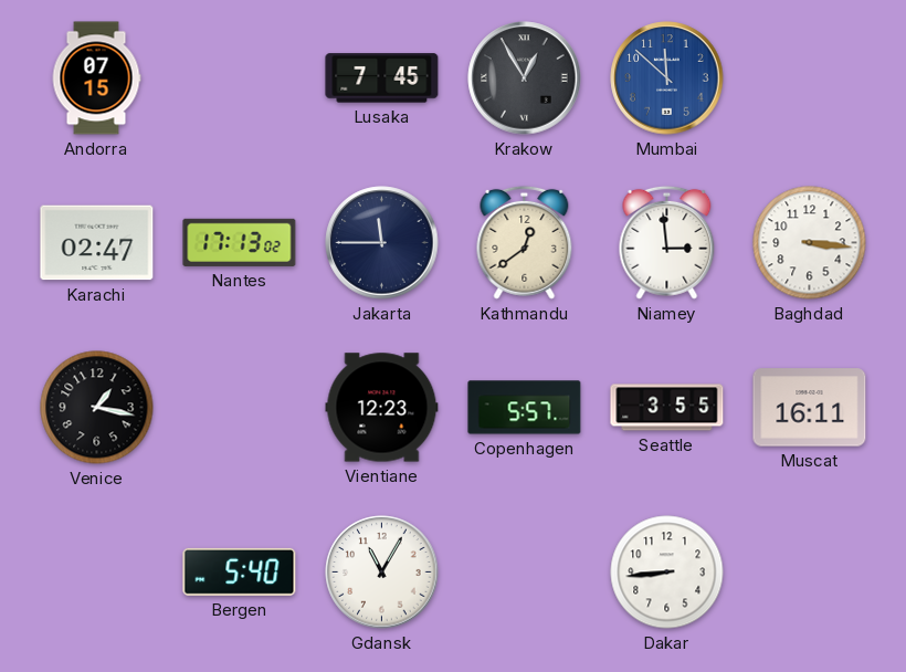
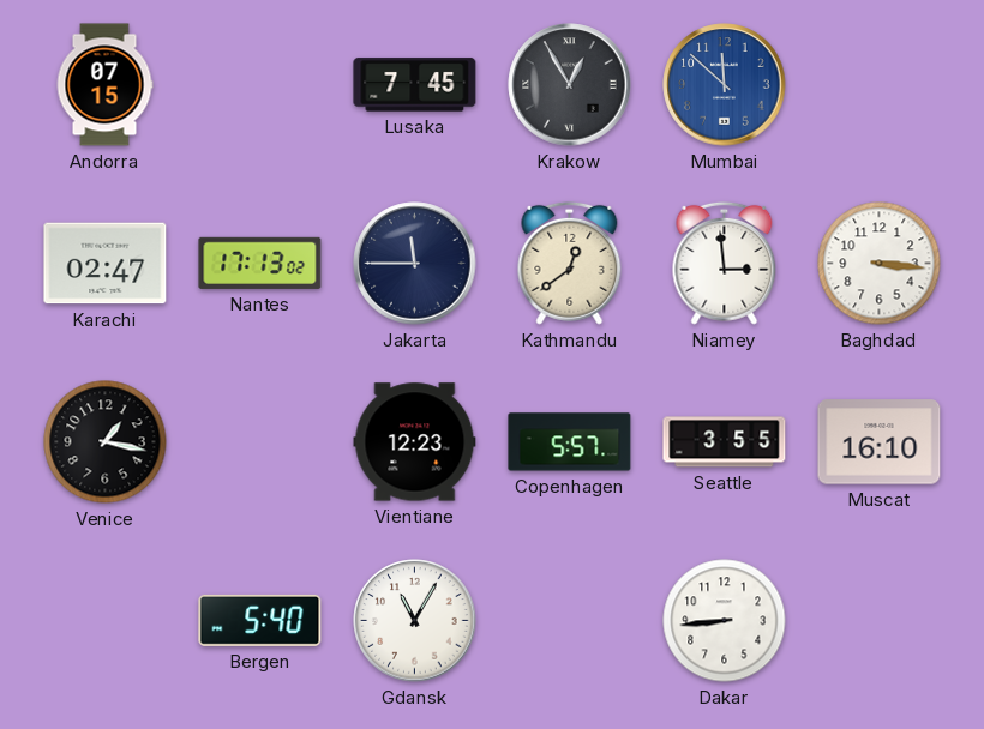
Muscat: 16:11 -> 16:10 (880, 442)
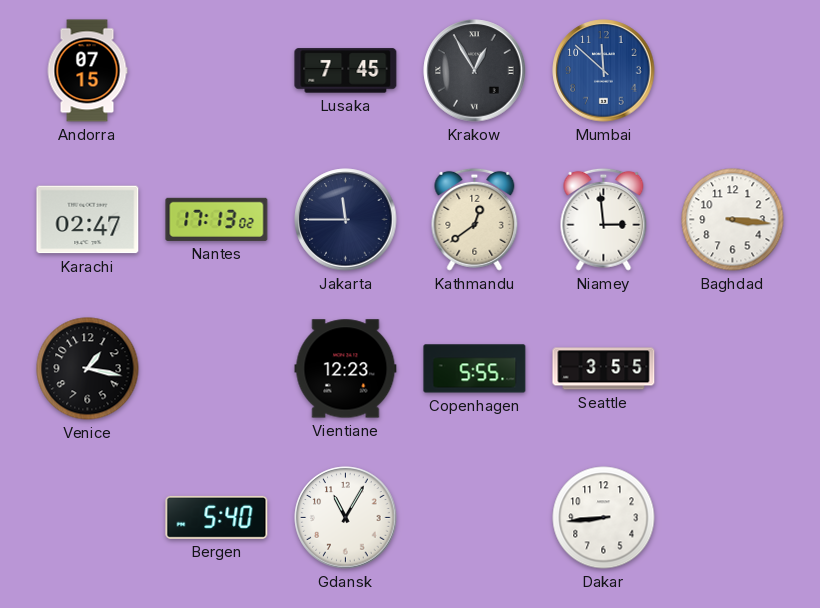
Copenhagen: 5:57 -> 5:55 (475, 369)
Muscat: 16:10 -> none (880, 442)
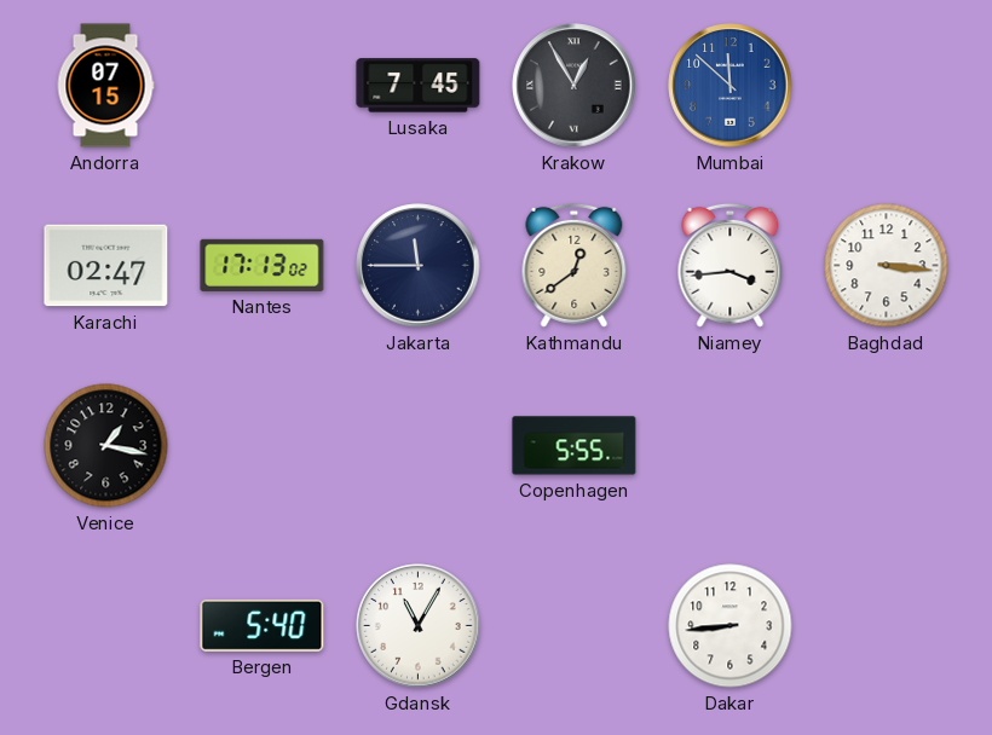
Niamey: 2:59 -> 3:44 (731, 265)
Vientiane: 12:23 -> none (346, 369)
Seattle: 3:55 -> none (604, 369)
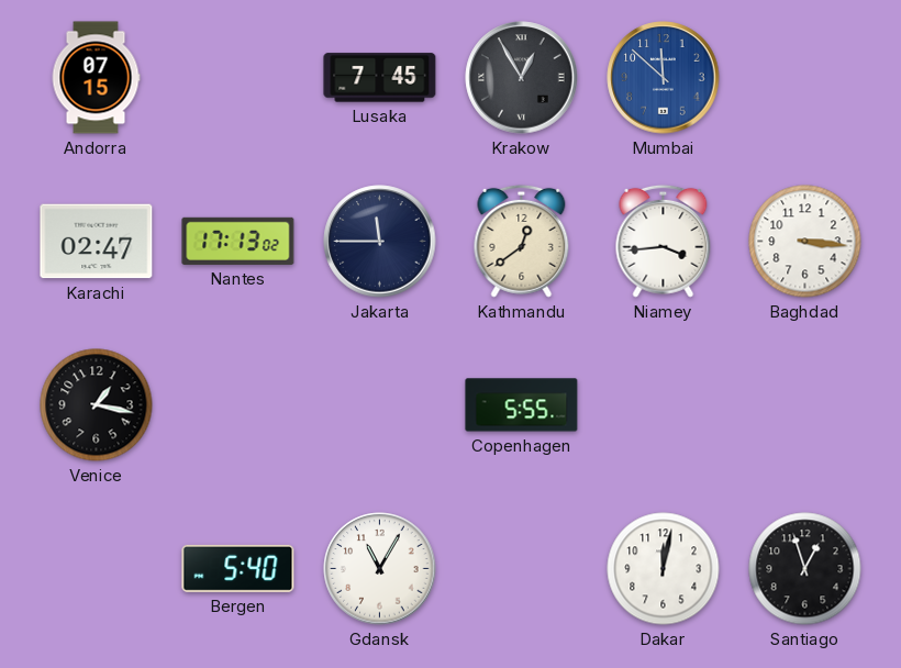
Dakar: 8:44 -> 12:02 (664, 569)
Santiago: none -> 12:57 (805, 569)
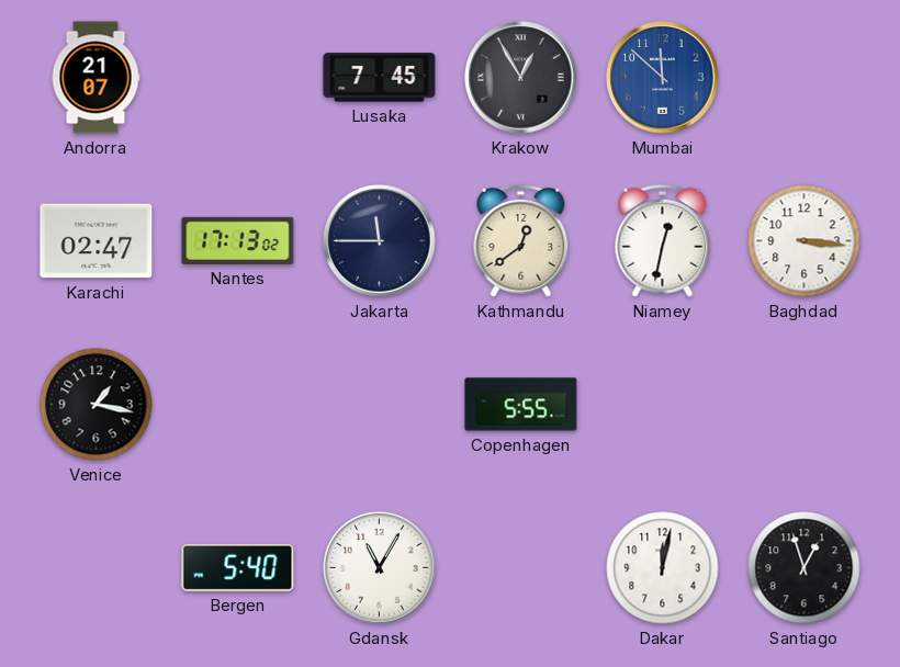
Andorra: 07:15 -> 21:07 (95, 78)
Niamey: 3:44 -> 12:32 (663, 240)
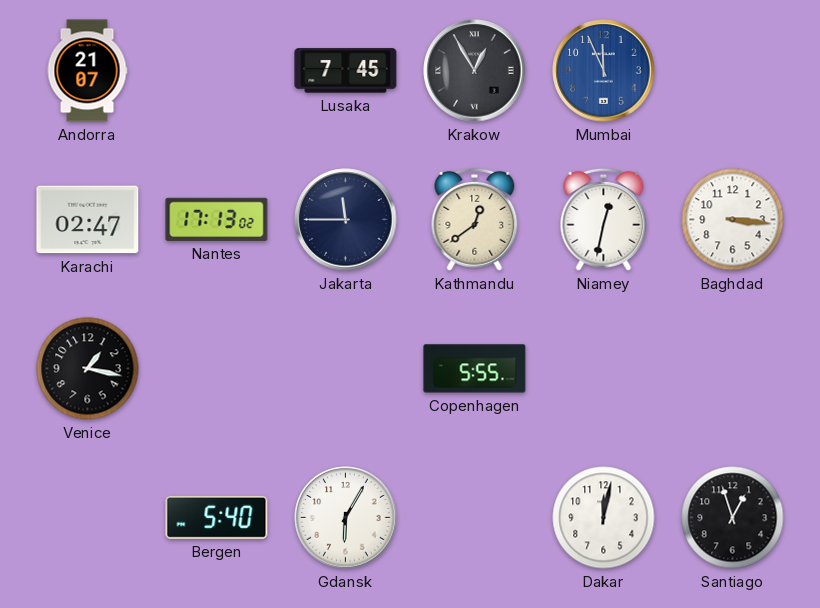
Mumbai: 11:52 -> 11:56 (604, 71)
Gdansk: 11:05 -> 6:05 (346, 518)
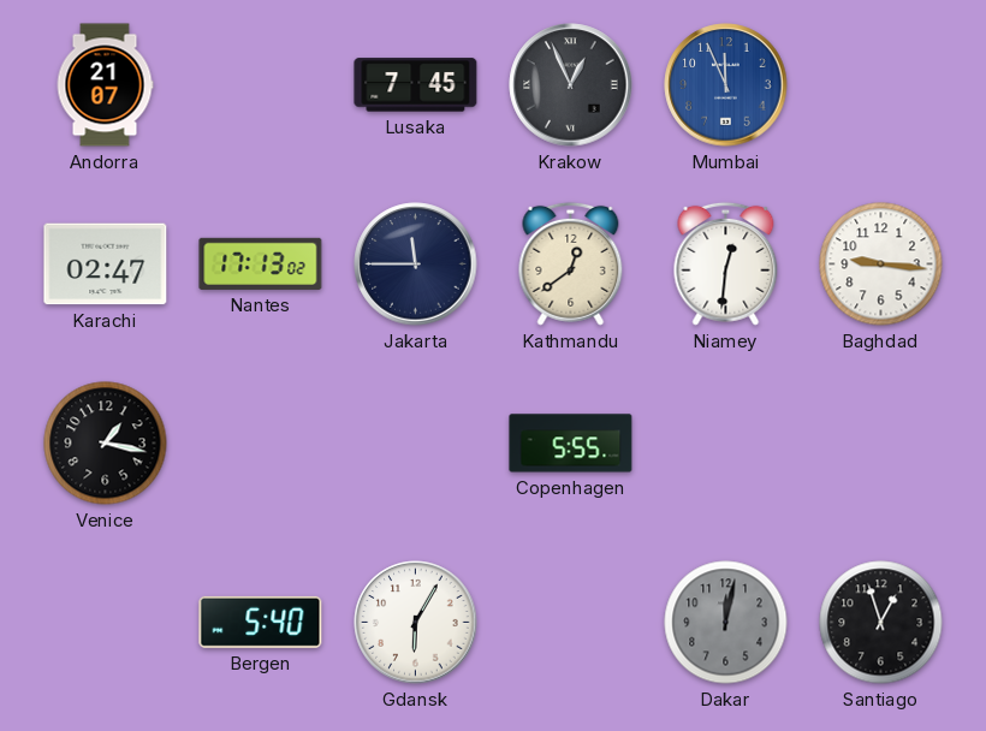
Krakow: 12:55 -> 12:56 (571, 85)
Niamey: 12:32 -> 12:31 (726, 263)
Baghdad: 3:16 -> 9:16 (881, 265)
Dakar dial: white -> grey (726, 623)
